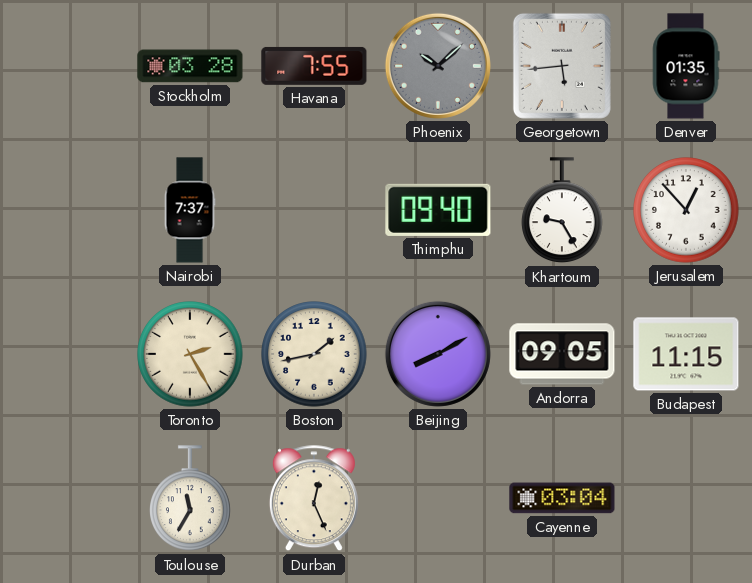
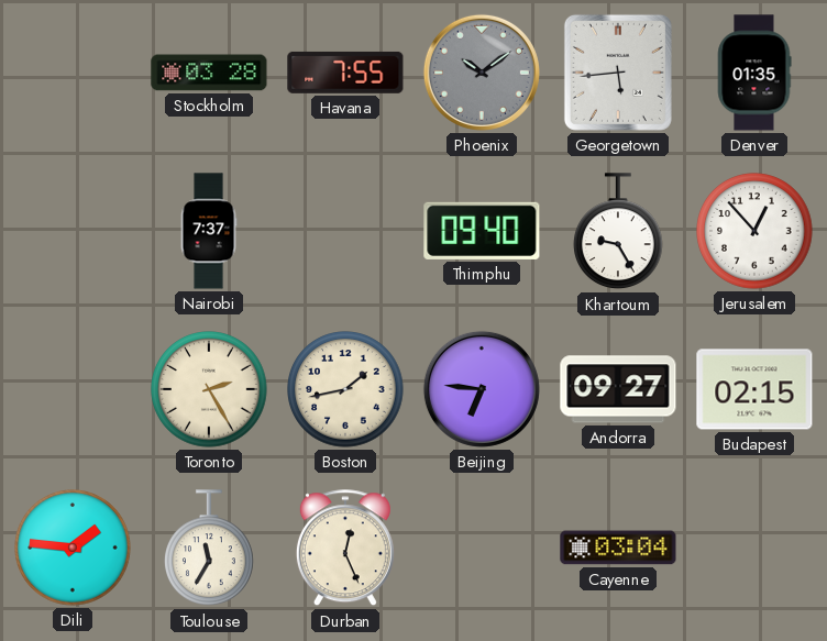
Phoenix: 10:08 -> 10:09 (482, 73)
Beijing: 8:10 -> 6:46 (482, 389)
Andorra: 09:05 -> 09:27 (618, 389)
Budapest: 11:15 -> 02:15 (754, 389)
Dili: none -> 1:46 (73, 548)
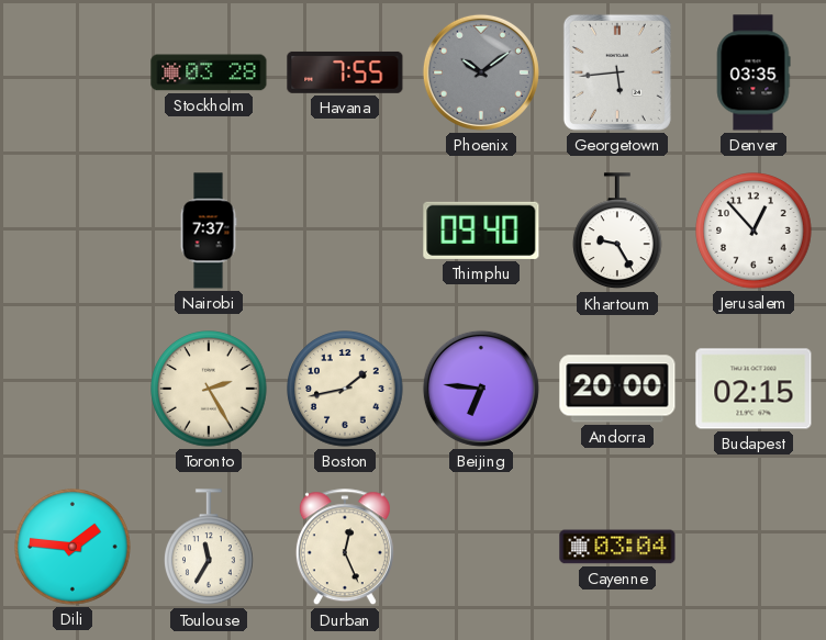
Denver: 01:35 -> 03:35 (754, 72)
Andorra: 09:27 -> 20:00 (617, 389)
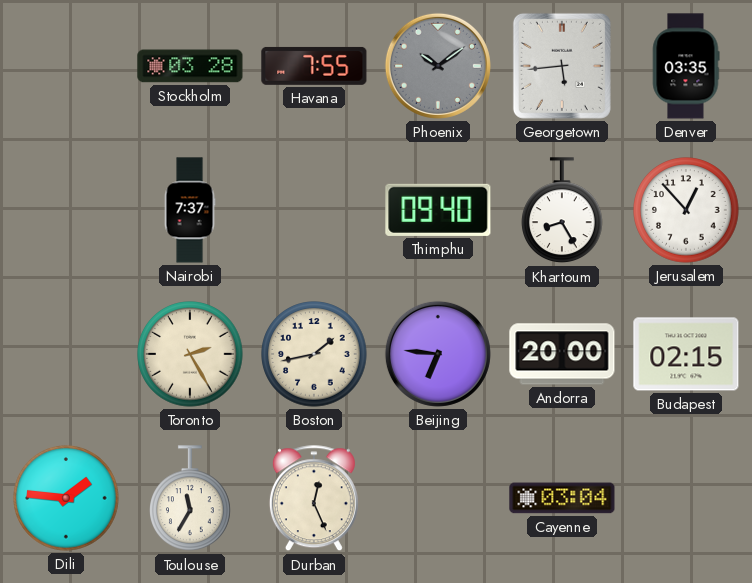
Khartoum: 9:25 -> 8:25 (563, 211)
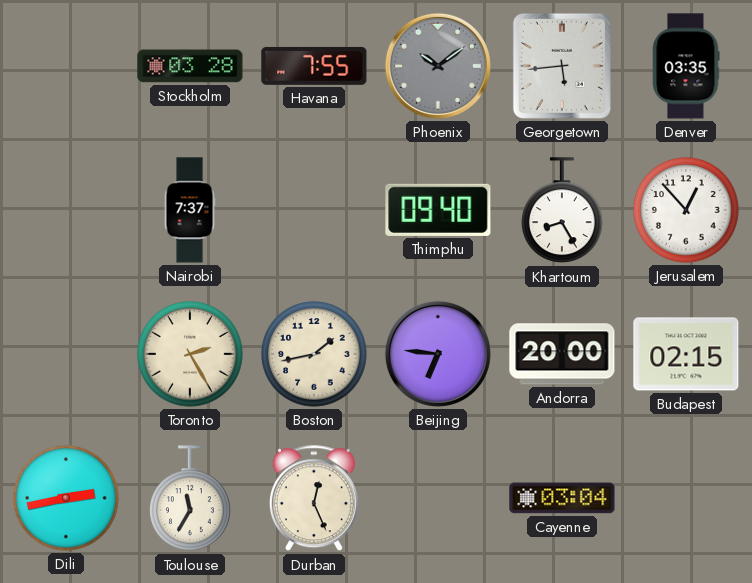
Dili: 1:46 -> 2:43 (66, 498)
